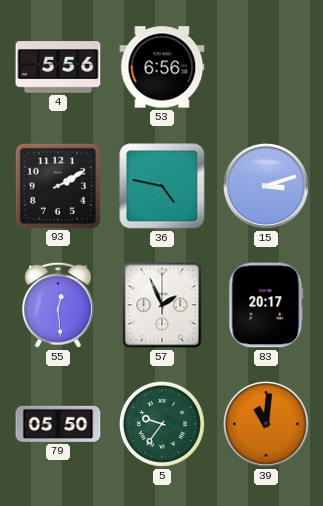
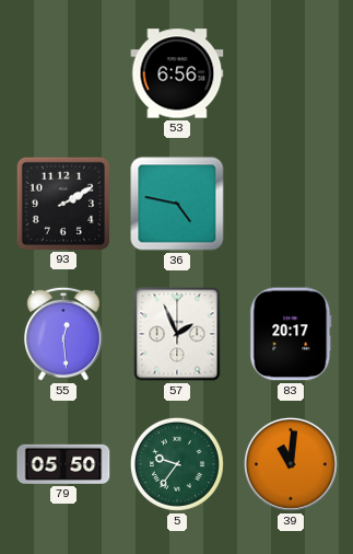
4: 5:56 -> none (58, 67)
15: 3:12 -> none (267, 187)
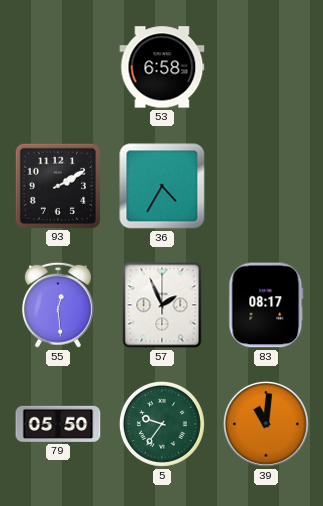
53: 6:56 -> 6:58 (162, 67)
36: 4:47 -> 4:35 (162, 186)
83: 20:17 -> 08:17 (266, 305)
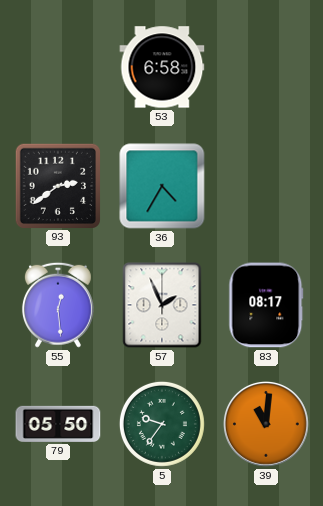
93: 2:10 -> 2:39 (57, 185)
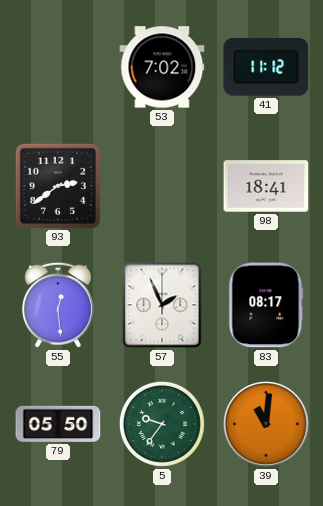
53: 6:58 -> 7:02 (162, 67)
41: none -> 11:12 (266, 67)
36: 4:35 -> none (162, 186)
98: none -> 18:41 (266, 186)
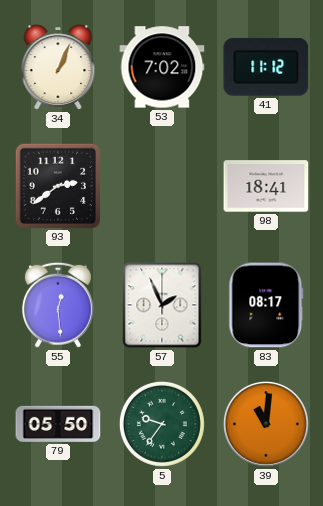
34: none -> 1:04 (58, 67)
